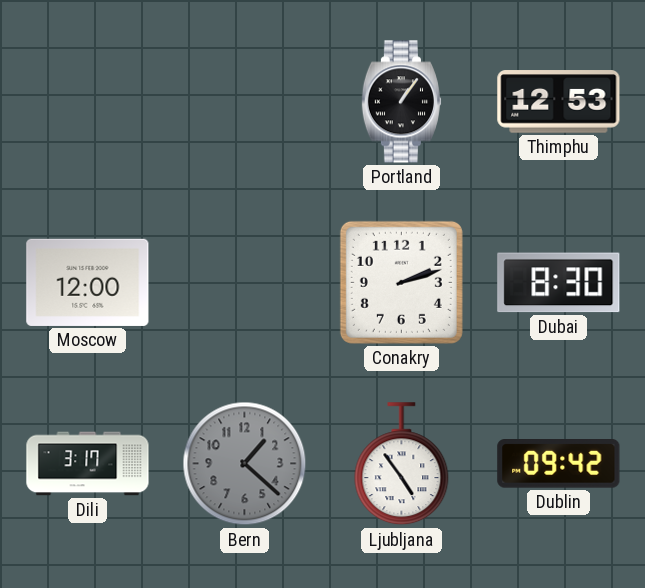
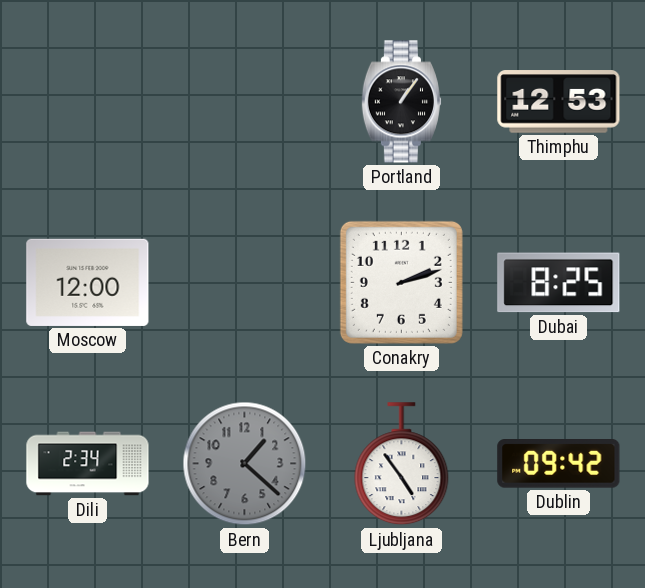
Dubai: 8:30 -> 8:25 (559, 283)
Dili: 3:17 -> 2:34 (88, 464)
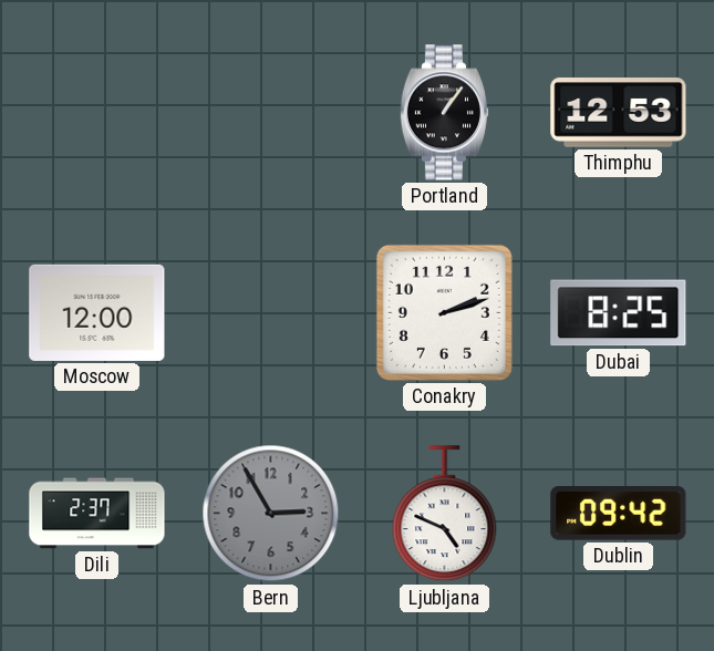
Dili: 2:34 -> 2:37 (97, 514)
Bern: 1:22 -> 2:55 (271, 514)
Ljubljana: 4:54 -> 4:49 (445, 514)
